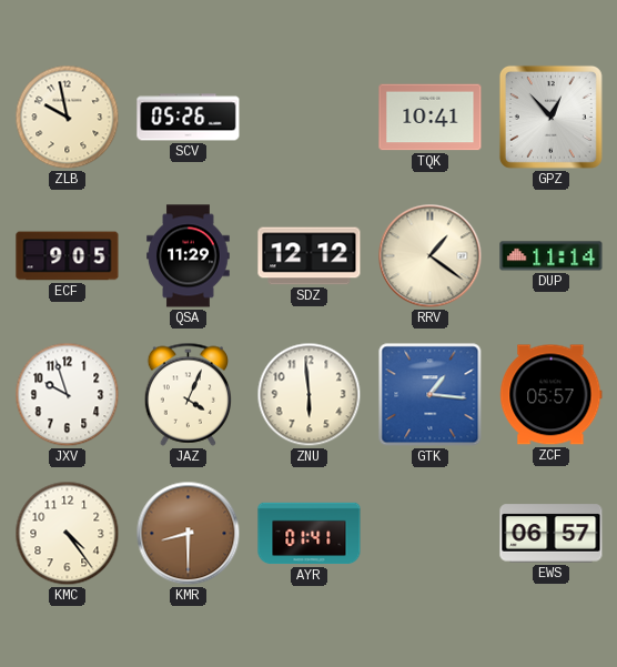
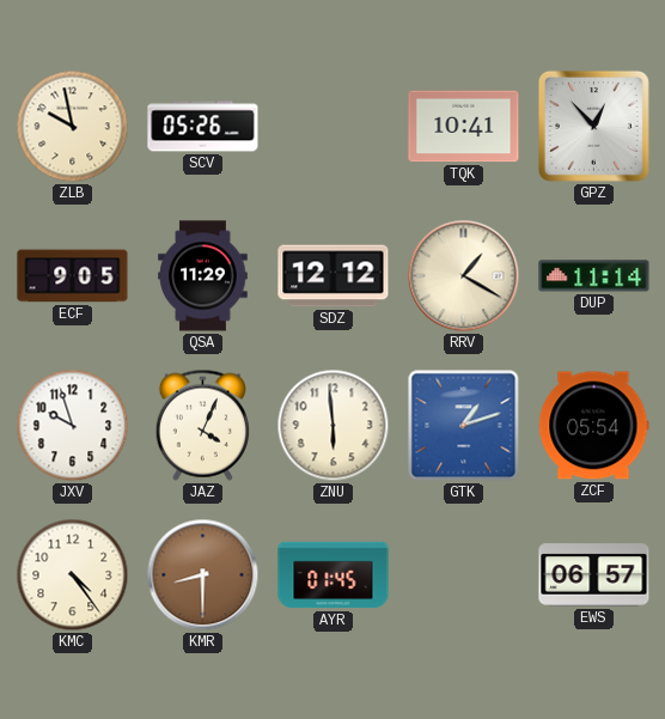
RRV: 1:21 -> 1:20 (464, 276)
GTK: 1:16 -> 1:12 (464, 426)
ZCF: 05:57 -> 05:54 (594, 426)
AYR: 01:41 -> 01:45 (334, 575)
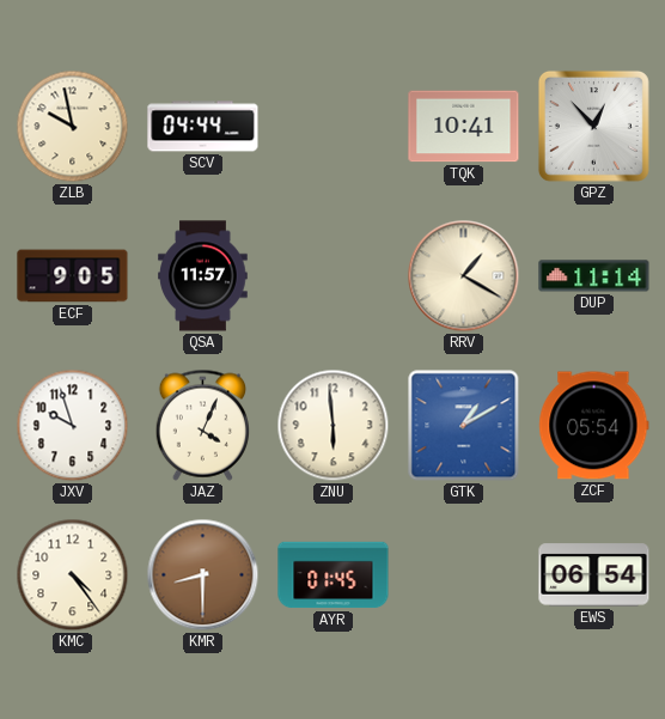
SCV: 05:26 -> 04:44 (203, 127)
QSA: 11:29 -> 11:57 (203, 276)
SDZ: 12:12 -> none (334, 276)
GTK: 1:12 -> 1:10 (464, 426)
EWS: 06:57 -> 06:54 (594, 575)
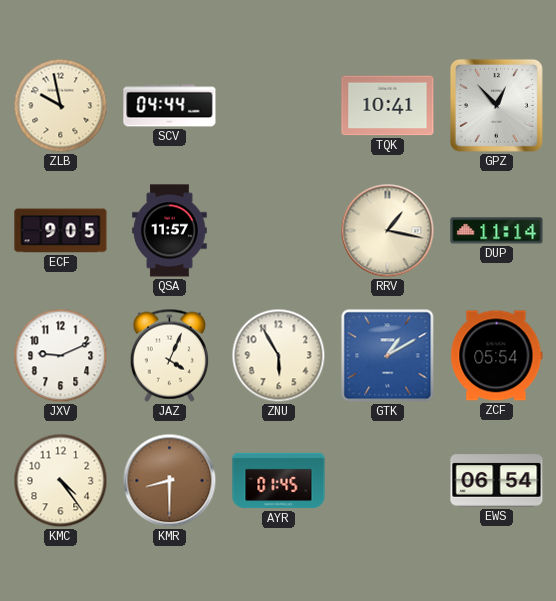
RRV: 1:20 -> 1:17 (388, 231)
JXV: 9:57 -> 9:11 (61, 356)
ZNU: 5:59 -> 5:55 (279, 356)
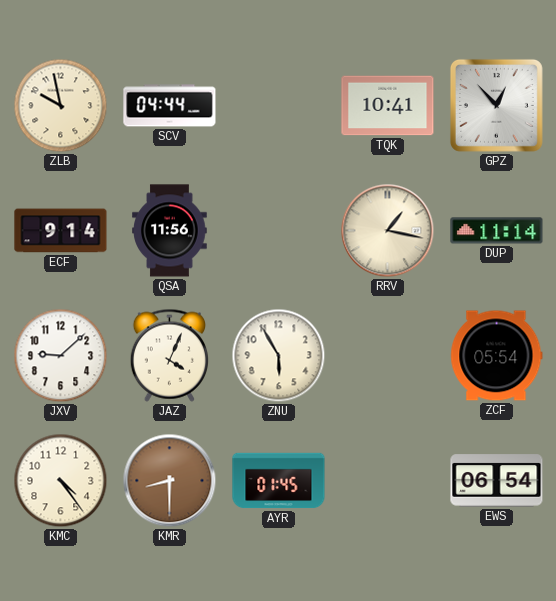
ECF: 9:05 -> 9:14 (61, 231)
QSA: 11:57 -> 11:56 (170, 231)
JXV: 9:11 -> 9:08 (61, 356)
GTK: 1:10 -> none (388, 356)
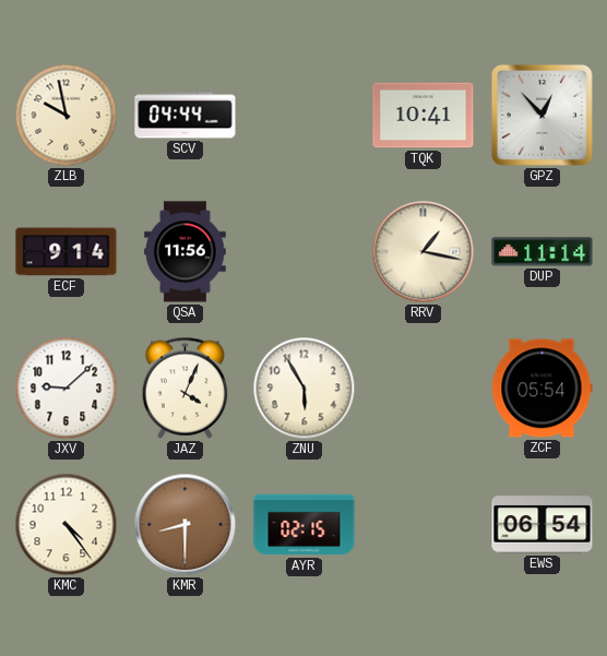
AYR: 01:45 -> 02:15 (305, 525)
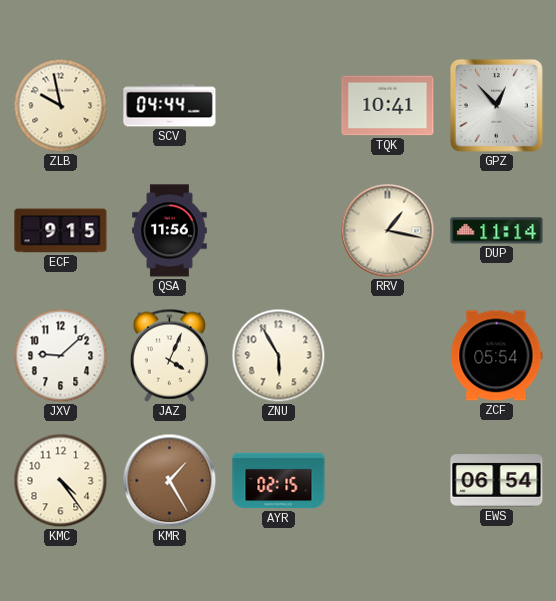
ECF: 9:14 -> 9:15 (61, 231)
KMR: 8:30 -> 1:25 (170, 481)
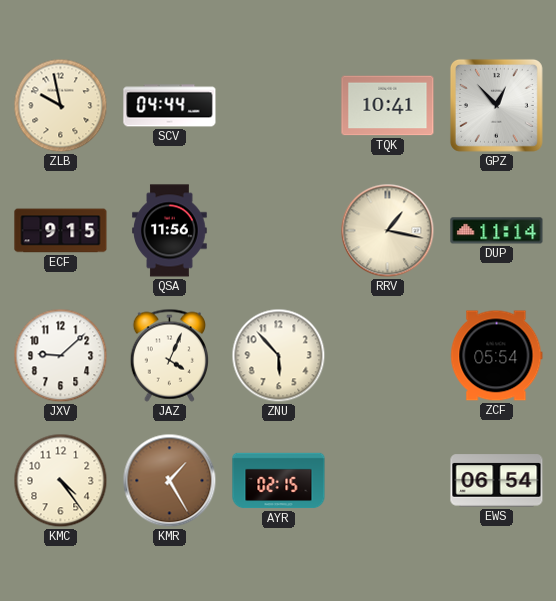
ZNU: 5:55 -> 5:53 (279, 356)
